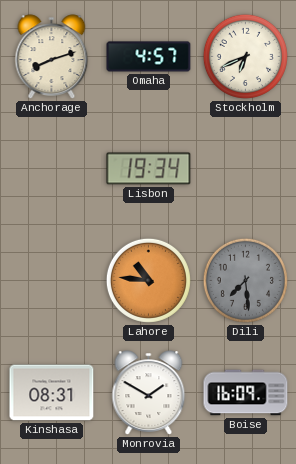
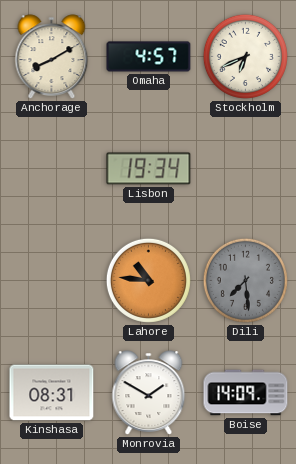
Anchorage: 8:12 -> 8:10 (52, 57)
Boise: 16:09 -> 14:09 (246, 393)
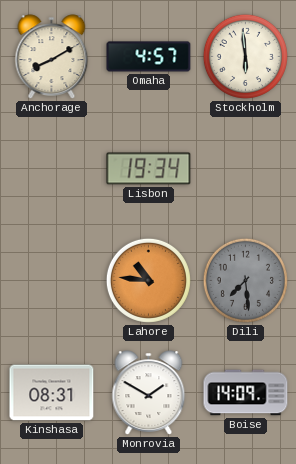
Stockholm: 6:41 -> 5:59 (245, 56)
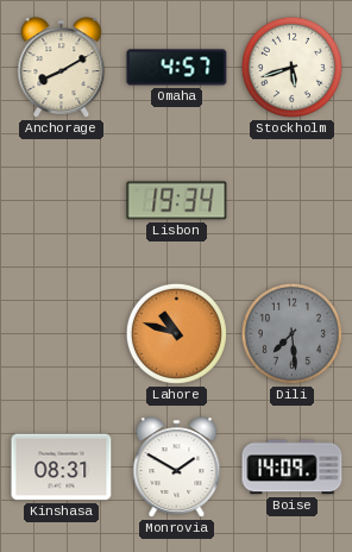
Stockholm: 5:59 -> 5:42 (291, 67)
Lahore: 10:46 -> 10:48 (176, 333)
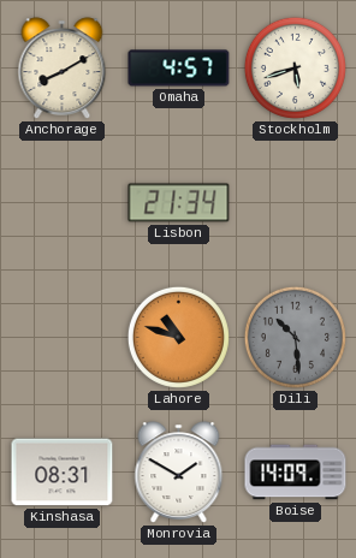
Lisbon: 19:34 -> 21:34 (179, 203)
Dili: 7:29 -> 10:29 (295, 337)
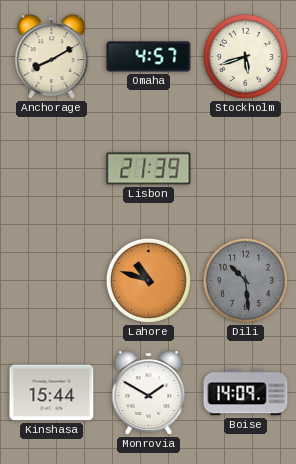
Lisbon: 21:34 -> 21:39 (149, 169)
Kinshasa: 08:31 -> 15:44 (52, 393)
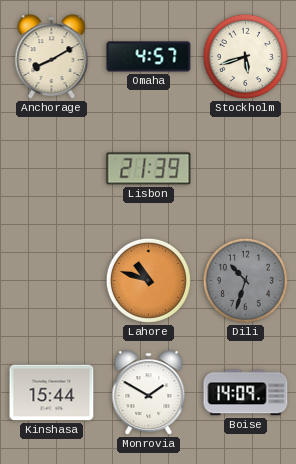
Dili: 10:29 -> 10:33 (245, 280)
